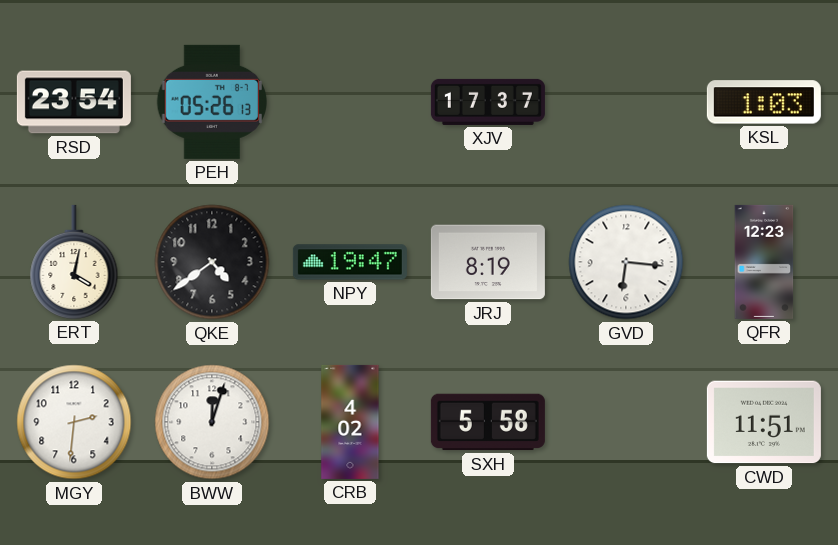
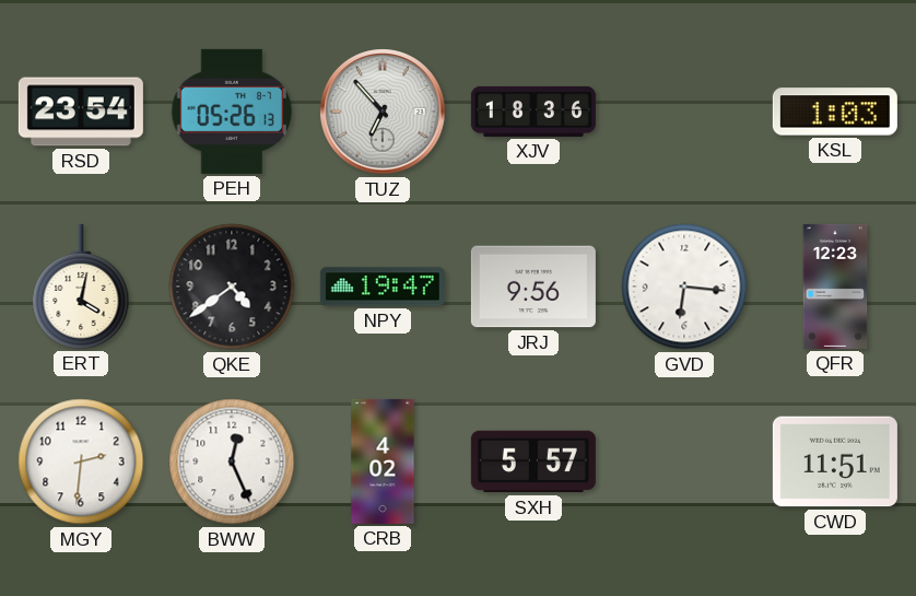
TUZ: none -> 6:53 (383, 112)
XJV: 17:37 -> 18:36 (533, 112)
JRJ: 8:19 -> 9:56 (533, 287)
BWW: 12:03 -> 12:26 (232, 461)
SXH: 5:58 -> 5:57 (533, 461)
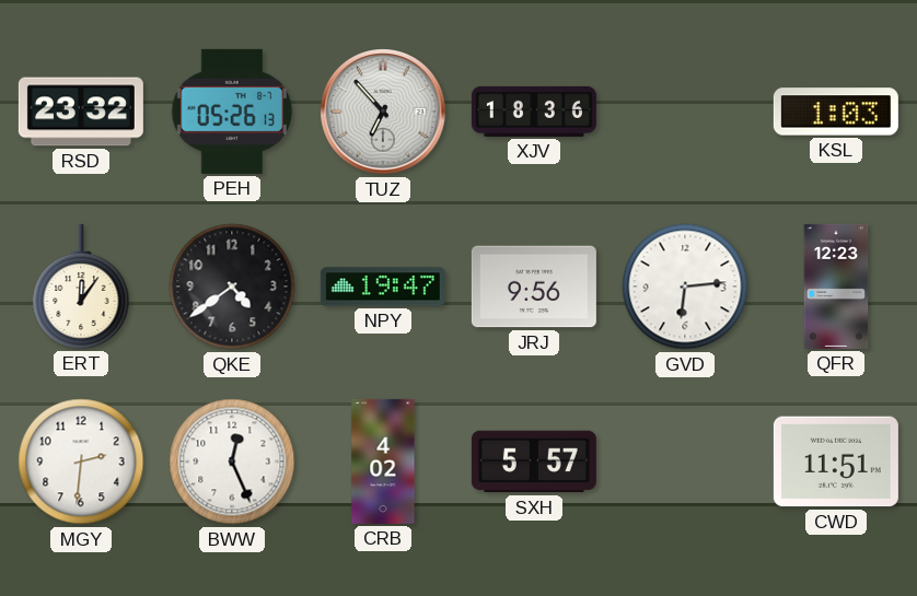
RSD: 23:54 -> 23:32 (81, 112)
ERT: 4:02 -> 12:06 (81, 287)
GVD: 6:16 -> 6:14 (685, 287)
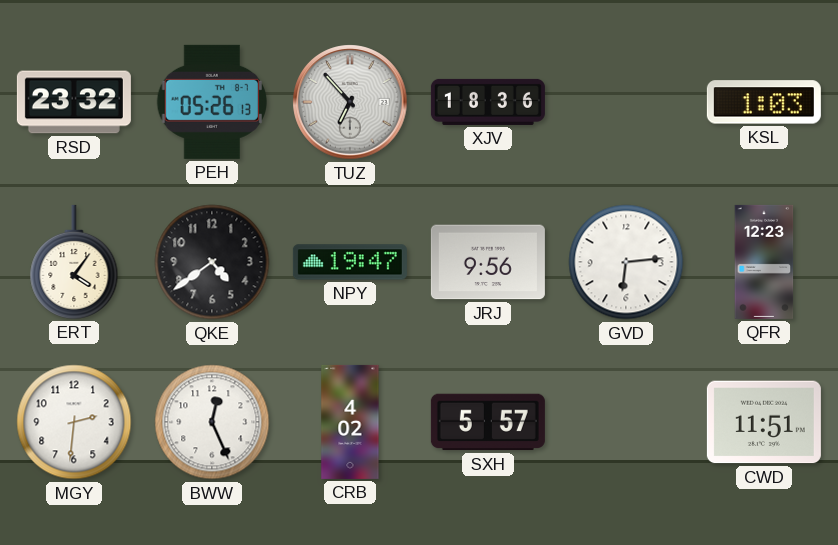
ERT: 12:06 -> 4:06 (74, 262)
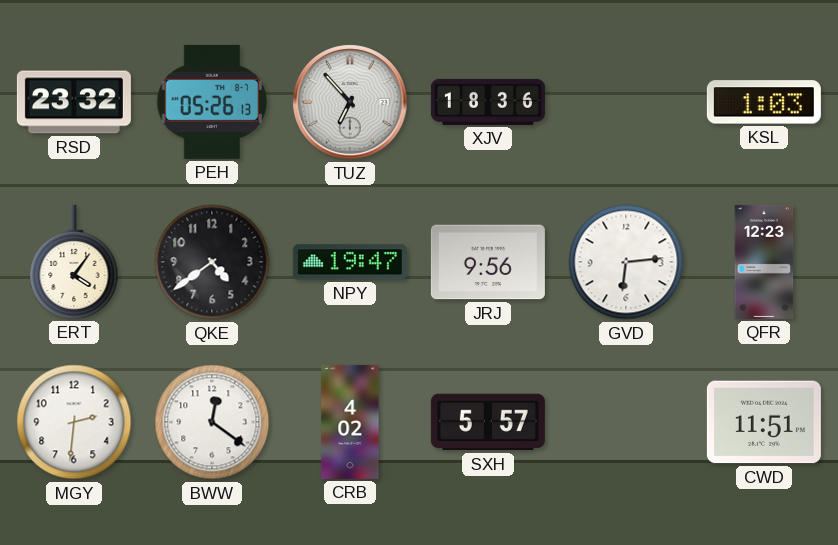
BWW: 12:26 -> 12:21 (212, 422)
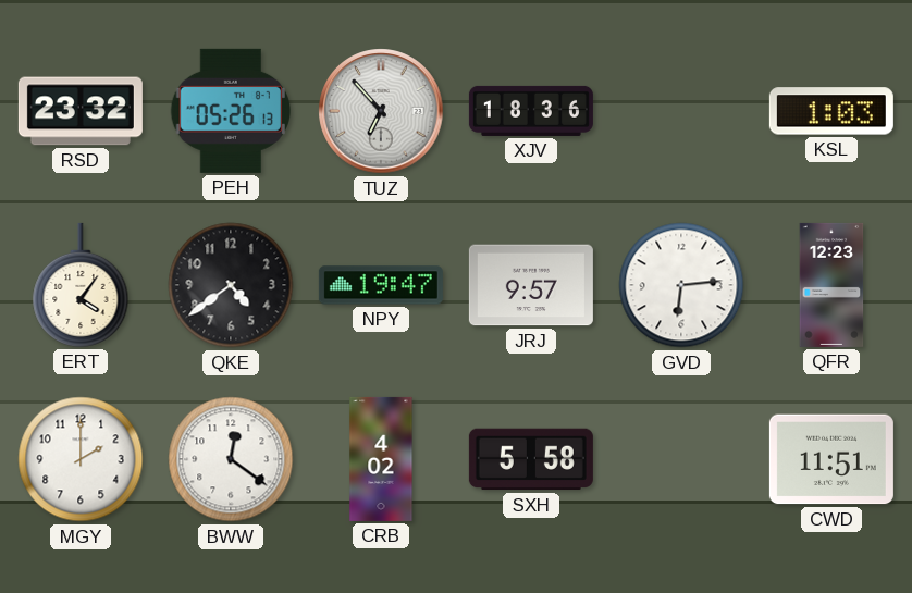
JRJ: 9:56 -> 9:57 (531, 285)
MGY: 2:31 -> 2:00 (81, 459)
SXH: 5:57 -> 5:58 (531, 459)
